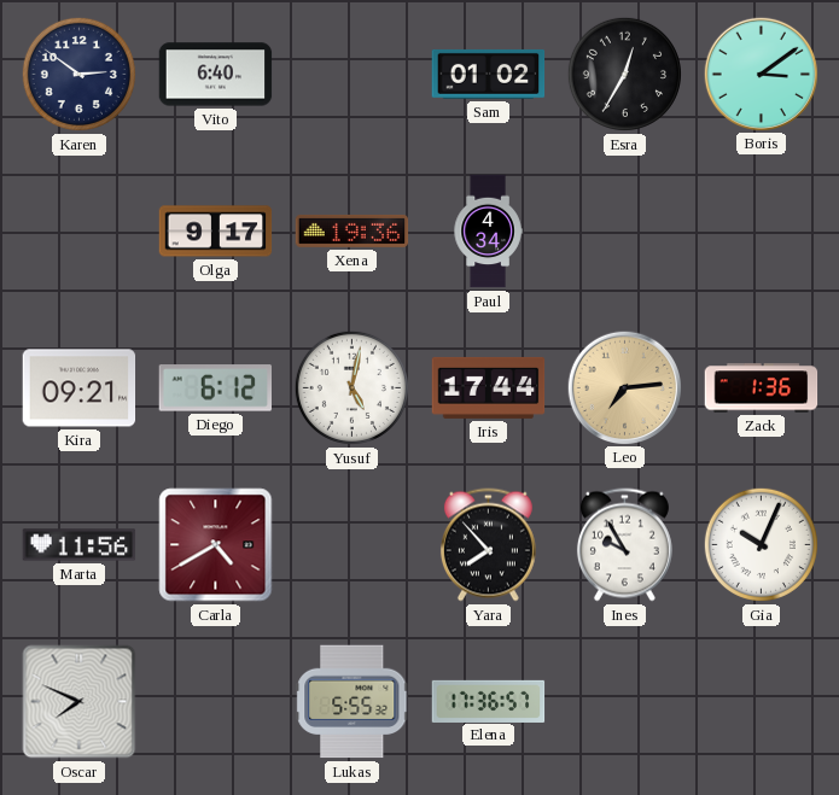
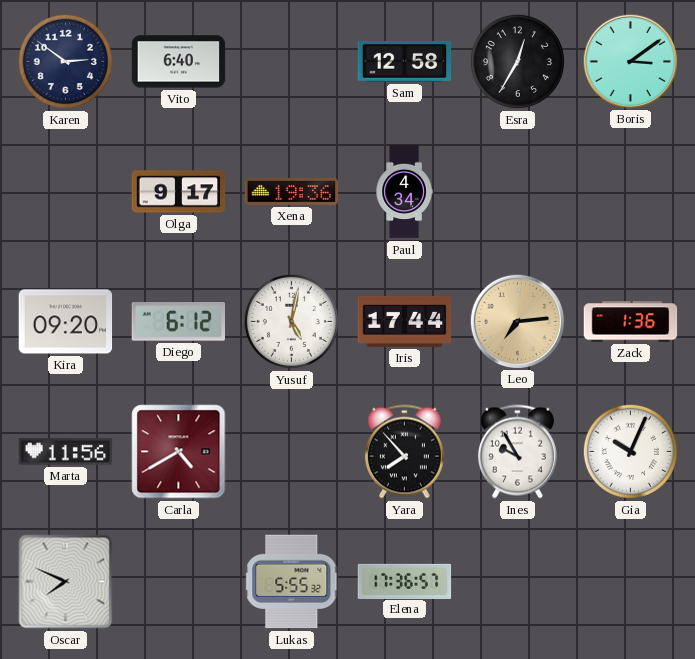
Sam: 01:02 -> 12:58 (405, 61)
Kira: 09:21 -> 09:20 (66, 322)
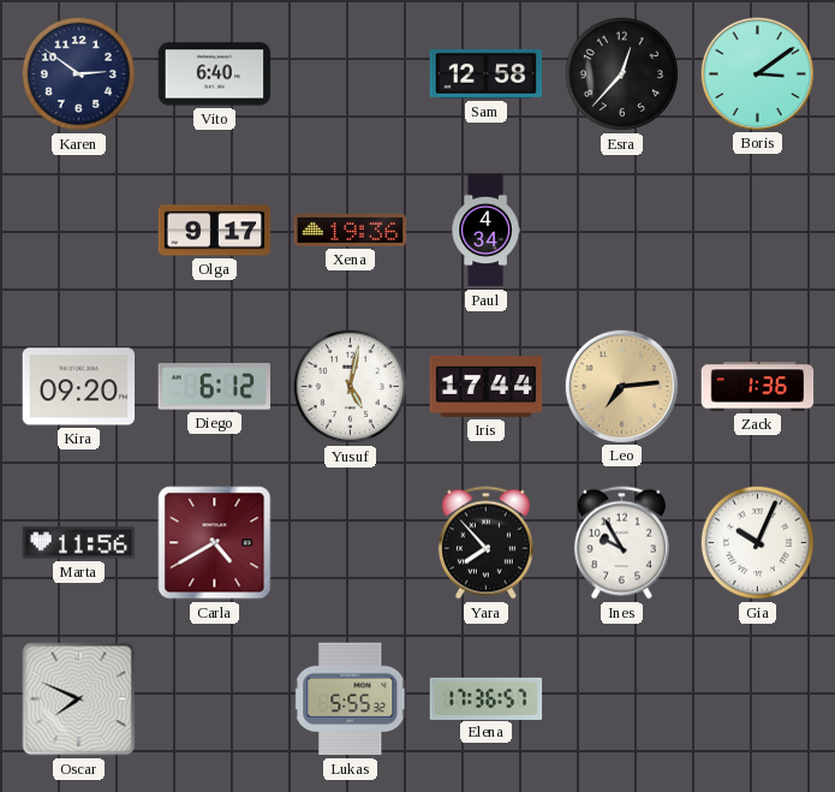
Esra: 12:35 -> 12:37 (621, 73)
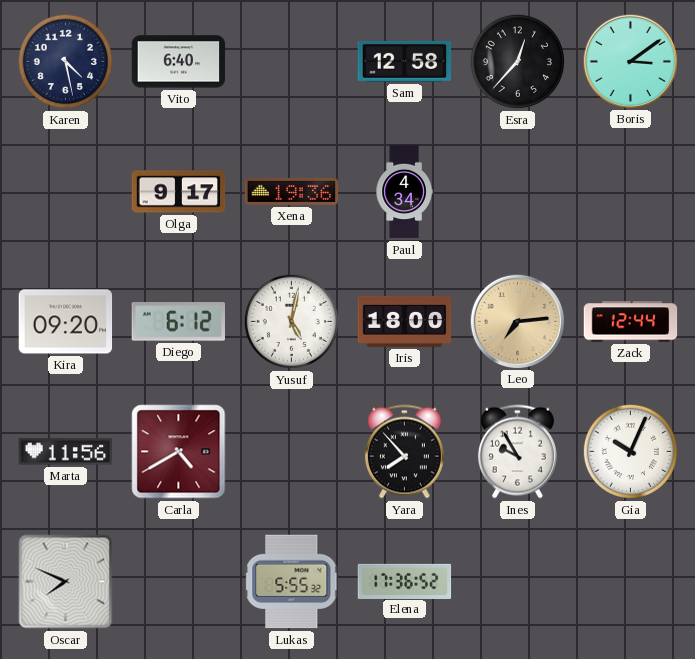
Karen: 2:51 -> 4:28 (65, 61)
Iris: 17:44 -> 18:00 (405, 321)
Zack: 1:36 -> 12:44 (631, 322)
Elena: 17:36:57 -> 17:36:52 (405, 581)
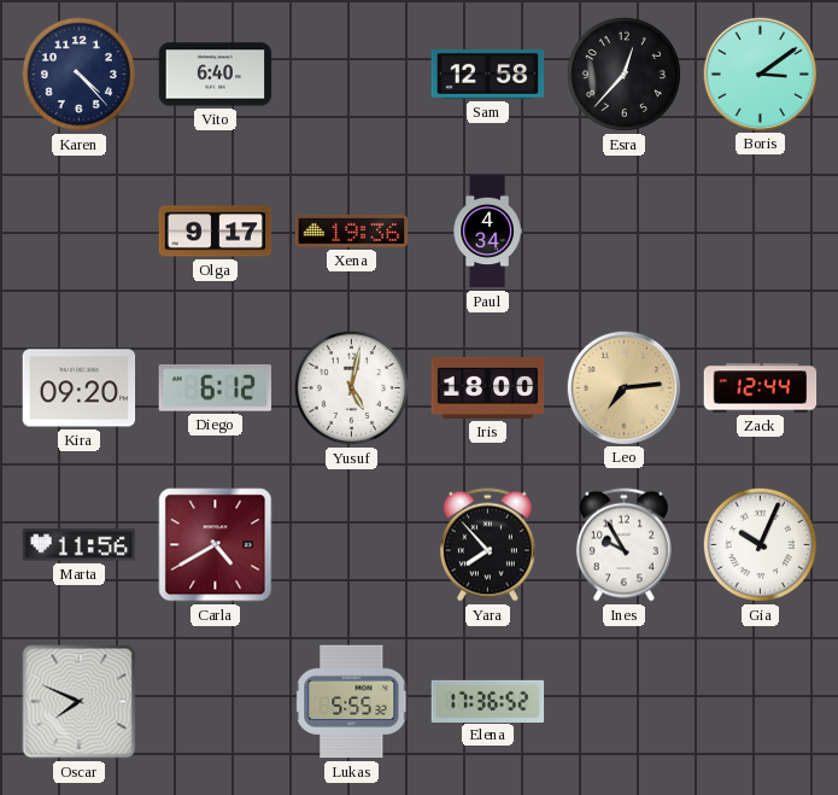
Karen: 4:28 -> 4:23 (78, 74)
